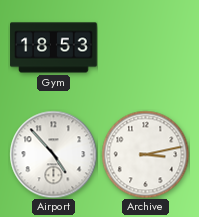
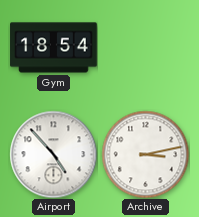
Gym: 18:53 -> 18:54 (54, 48)
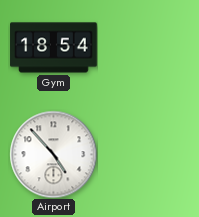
Archive: 3:13 -> none (145, 154)
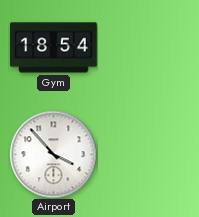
Airport: 4:53 -> 3:53 (53, 154)
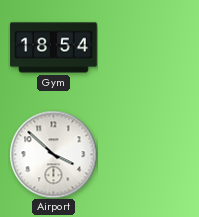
Airport: 3:53 -> 3:52 (53, 154)
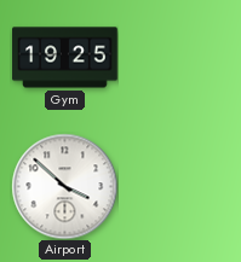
Gym: 18:54 -> 19:25 (65, 58)
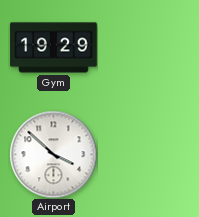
Gym: 19:25 -> 19:29 (54, 48)
